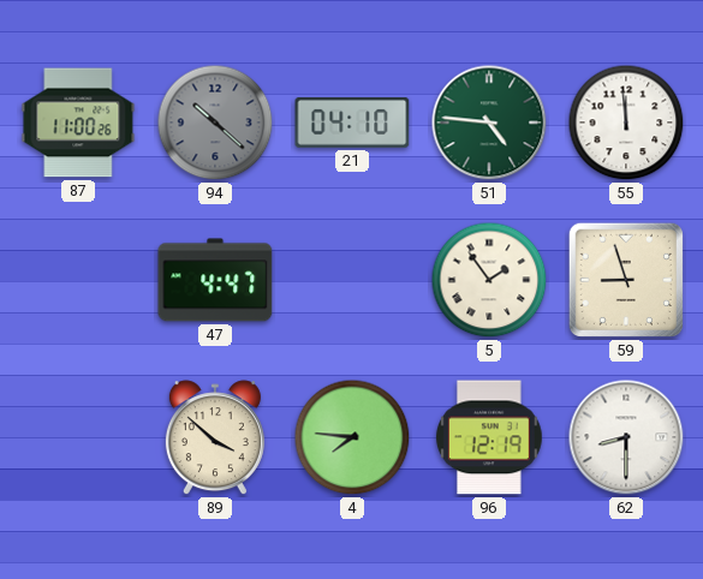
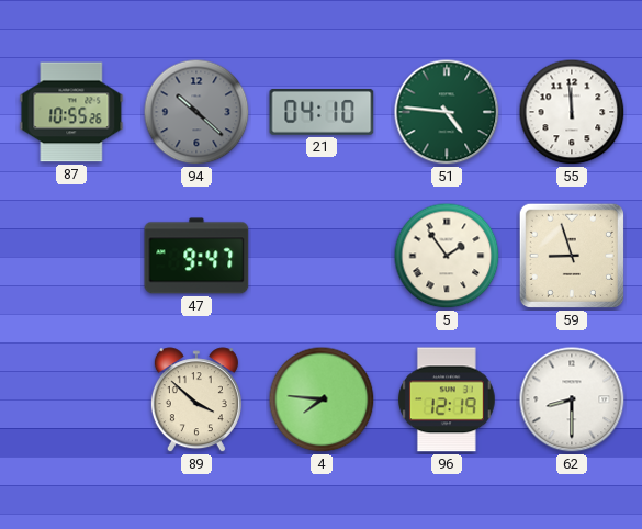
87: 11:00 -> 10:55 (71, 112)
47: 4:47 -> 9:47 (196, 256)
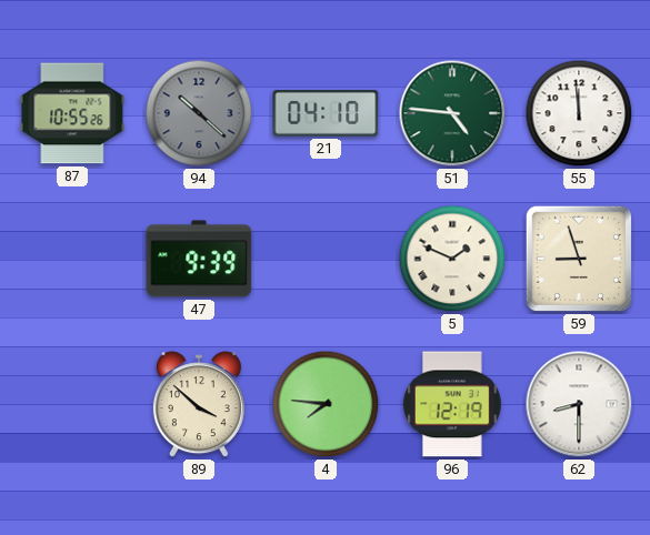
47: 9:47 -> 9:39 (199, 259)
5: 1:54 -> 1:49 (452, 259)
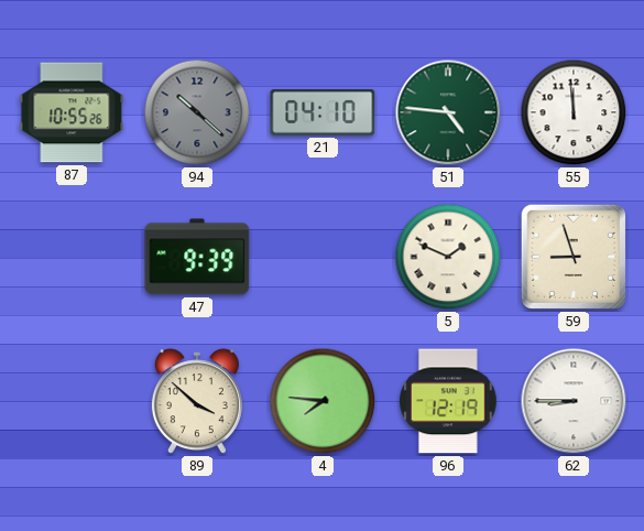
62: 8:30 -> 8:45 (574, 401)
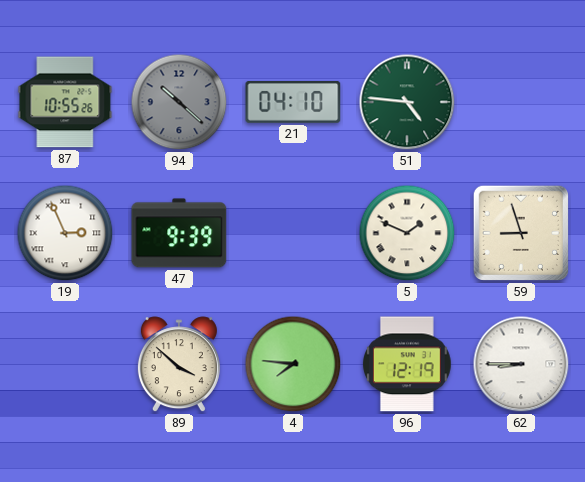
55: 11:59 -> none (574, 112)
19: none -> 2:56 (65, 233)
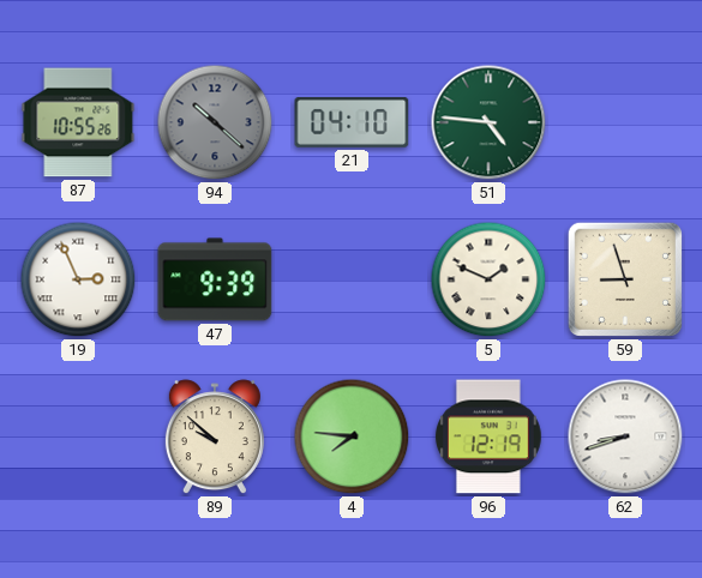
89: 3:52 -> 9:52 (215, 438)
62: 8:45 -> 8:42 (625, 436)
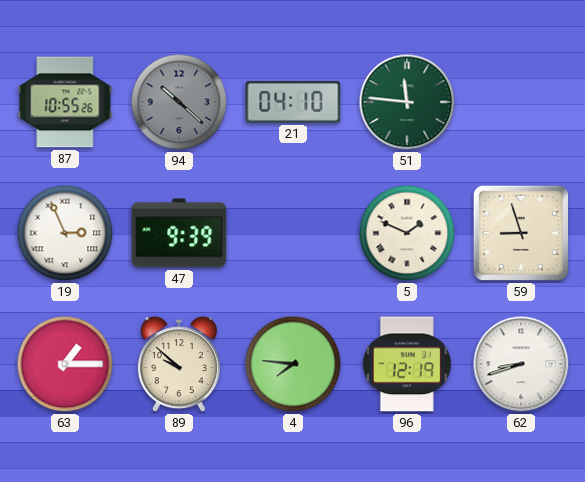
51: 4:46 -> 11:46 (407, 102)
63: none -> 1:15 (65, 364)
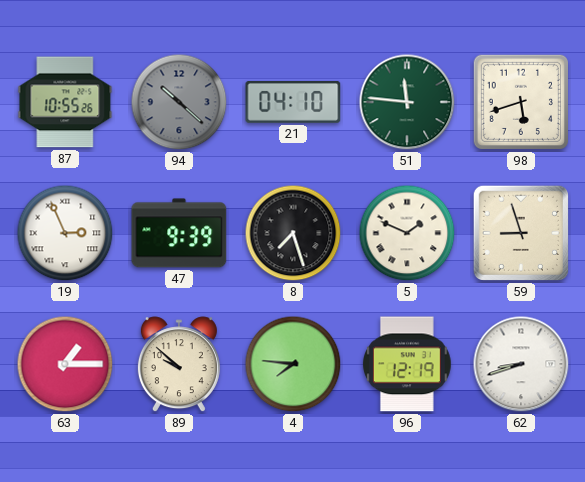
98: none -> 5:42 (521, 102)
8: none -> 7:27 (293, 233)
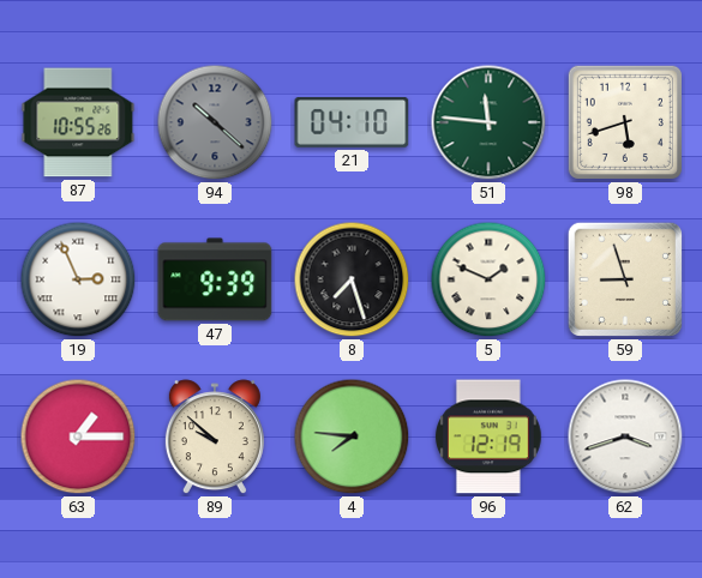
62: 8:42 -> 3:42 (625, 436)
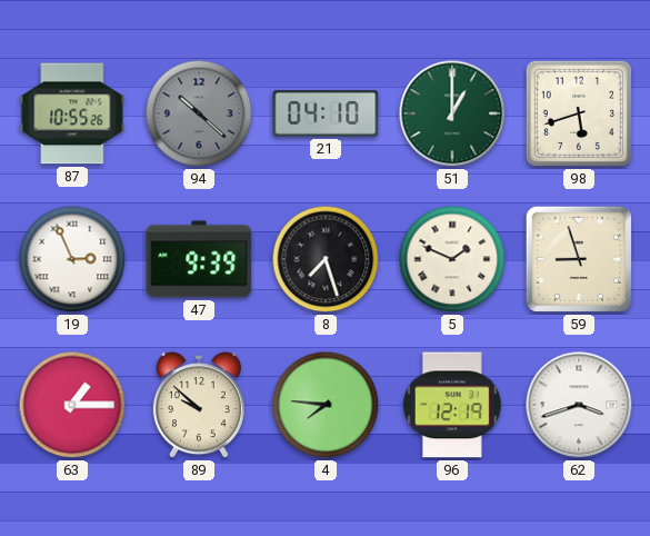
51: 11:46 -> 1:00 (452, 113)
